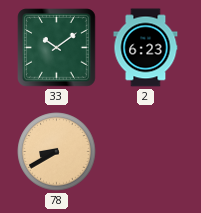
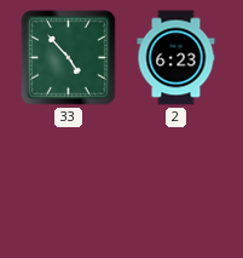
33: 10:09 -> 4:53 (69, 58)
78: 8:40 -> none (57, 152)
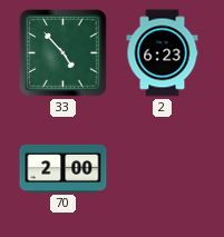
70: none -> 2:00 (64, 168)
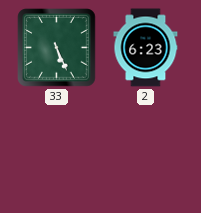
33: 4:53 -> 5:26 (57, 48)
70: 2:00 -> none (64, 168)
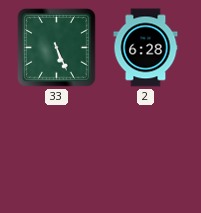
2: 6:23 -> 6:28 (146, 48)
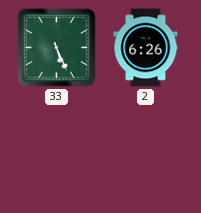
2: 6:28 -> 6:26 (146, 48)
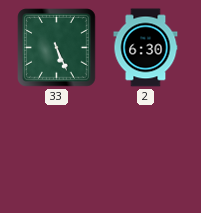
2: 6:26 -> 6:30 (146, 48)
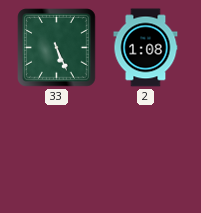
2: 6:30 -> 1:08 (146, 48)
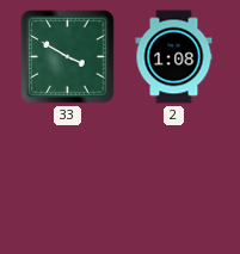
33: 5:26 -> 3:50 (68, 57)
